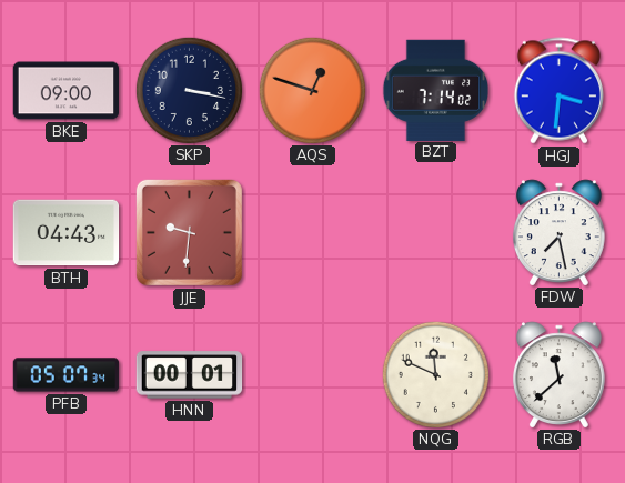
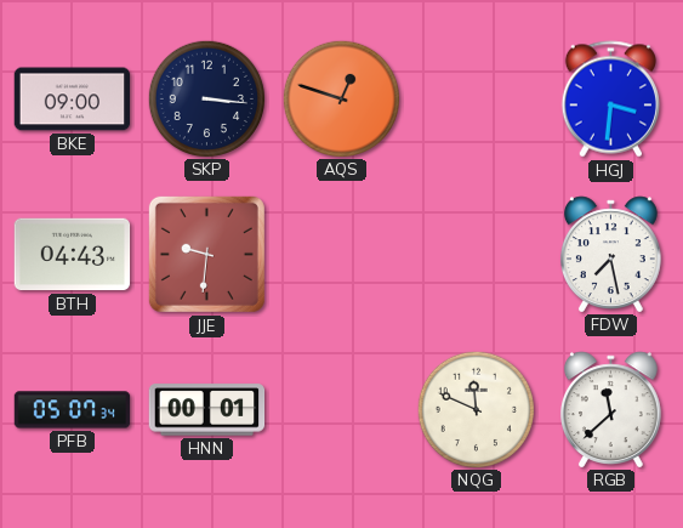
SKP: 3:17 -> 3:16 (206, 98)
BZT: 7:14 -> none (436, 90)
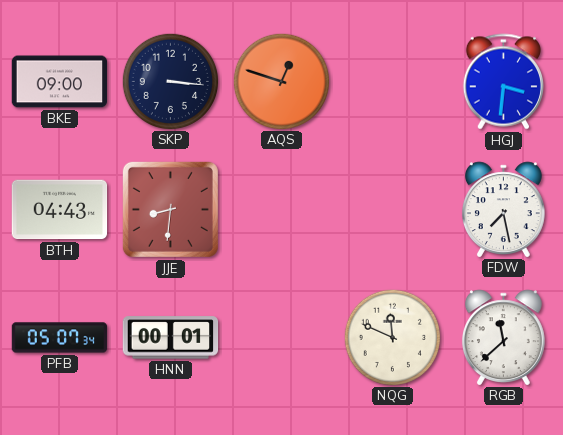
JJE: 9:31 -> 8:31 (170, 209)
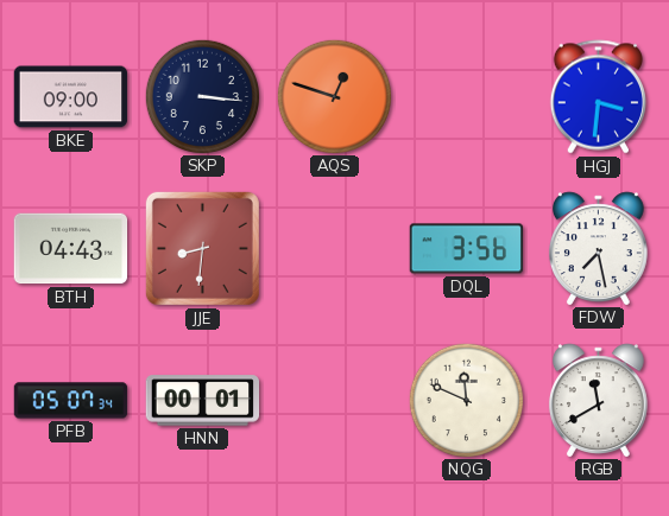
DQL: none -> 3:56 (467, 249)
RGB: 11:38 -> 11:40 (598, 400)
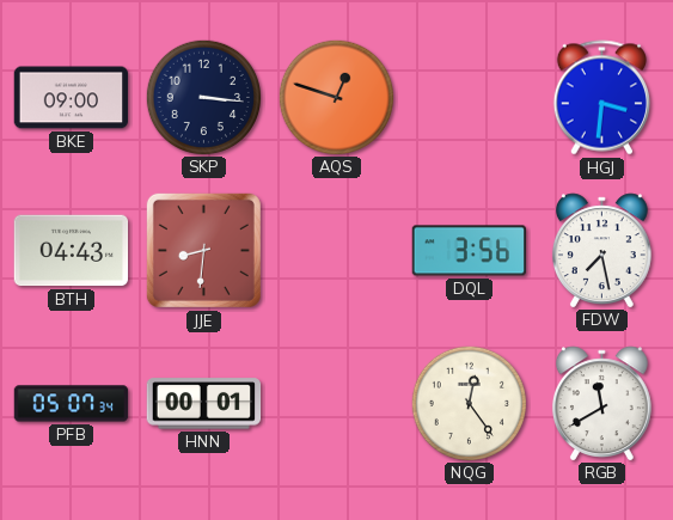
NQG: 11:49 -> 12:24 (469, 403)
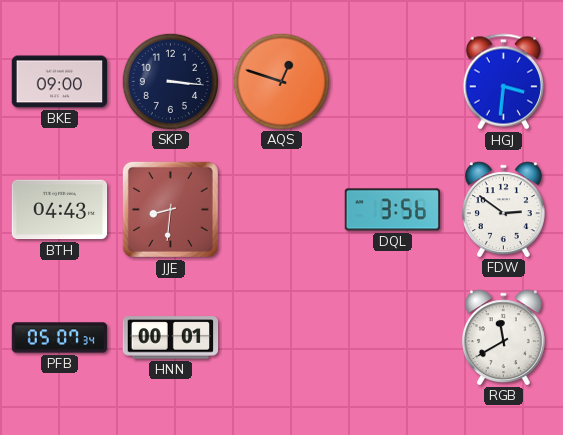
FDW: 7:28 -> 2:51 (503, 209)
NQG: 12:24 -> none (469, 403)
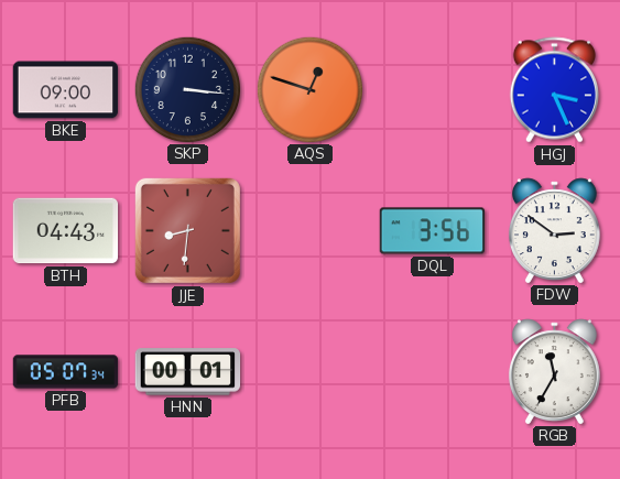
HGJ: 3:31 -> 3:26 (554, 90)
RGB: 11:40 -> 11:35 (554, 371)
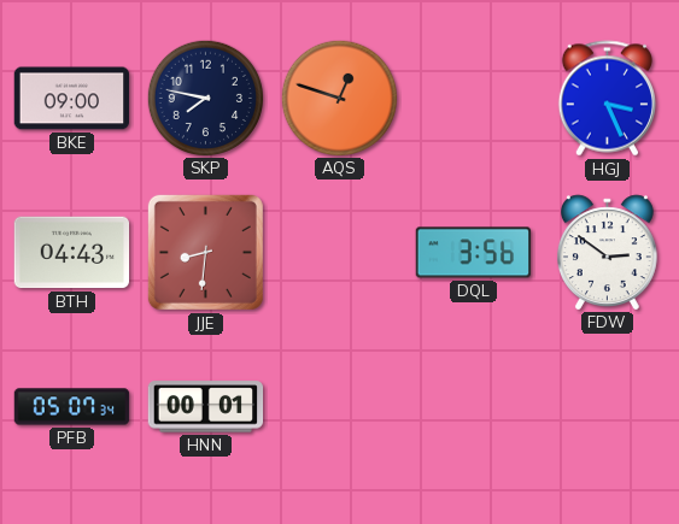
SKP: 3:16 -> 7:47 (205, 98)
RGB: 11:35 -> none (554, 371)
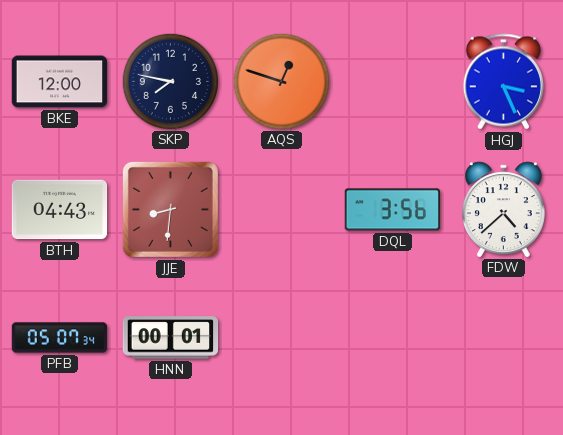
BKE: 09:00 -> 12:00 (60, 82)
FDW: 2:51 -> 4:38 (503, 209)
